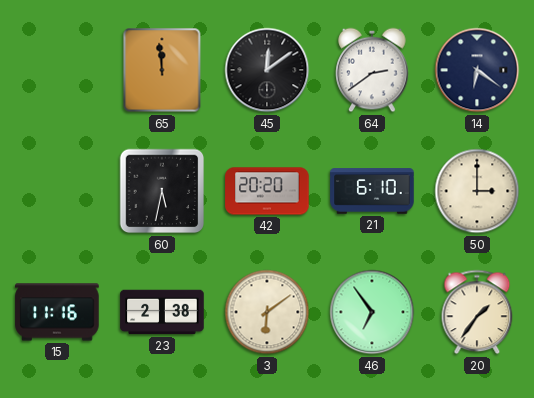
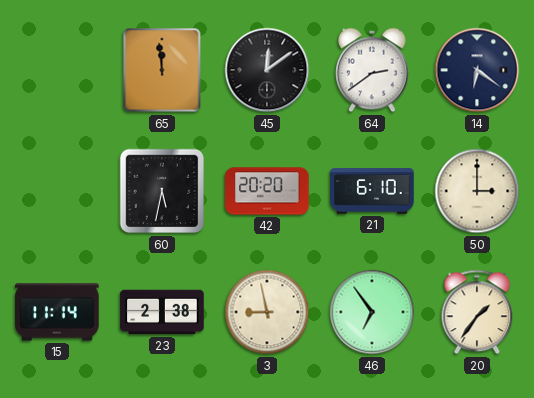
15: 11:16 -> 11:14 (57, 312)
3: 6:09 -> 8:58 (267, 312)
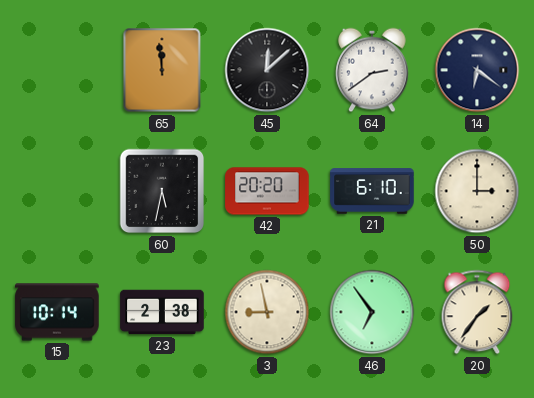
45: 12:09 -> 12:08 (267, 70)
15: 11:14 -> 10:14 (57, 312)
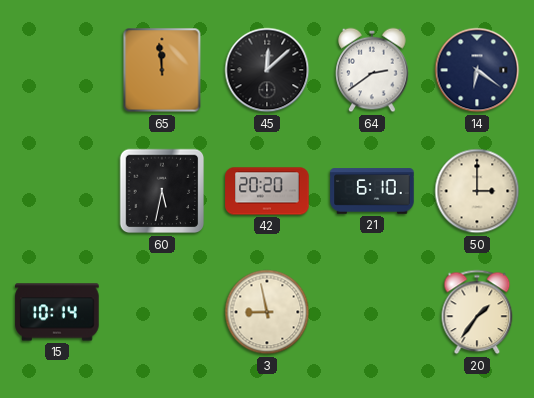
23: 2:38 -> none (162, 312)
46: 6:54 -> none (372, 312)
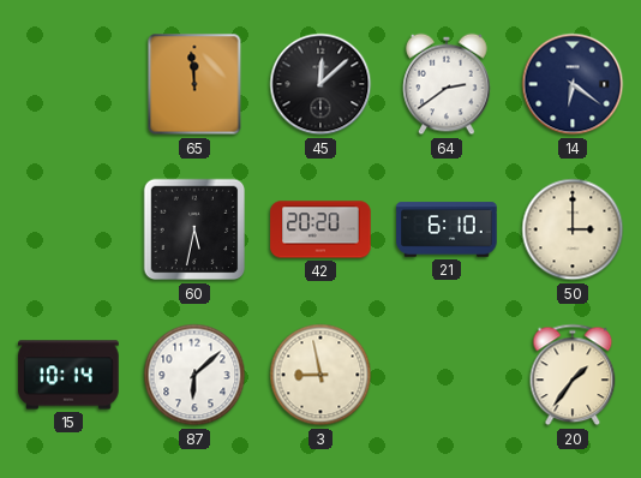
87: none -> 6:08 (194, 375)
